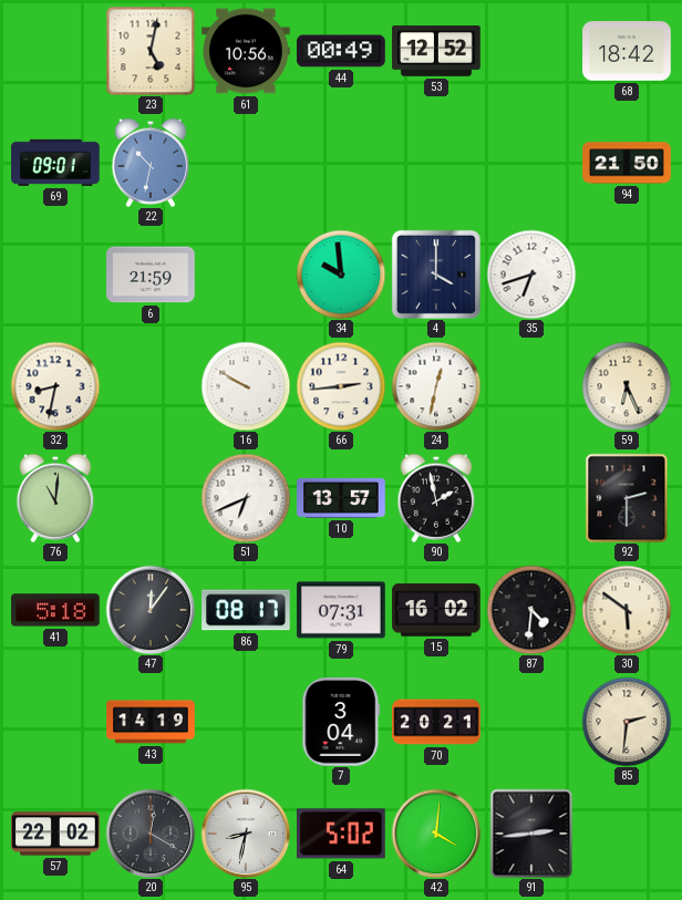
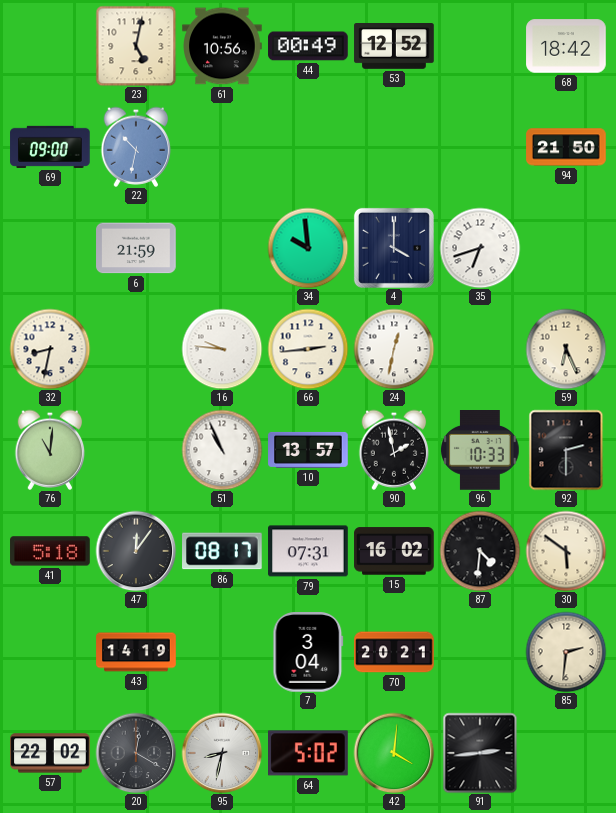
69: 09:01 -> 09:00 (50, 147)
16: 9:50 -> 9:46 (222, 349)
51: 6:41 -> 10:56 (222, 450)
96: none -> 10:33 (481, 451)
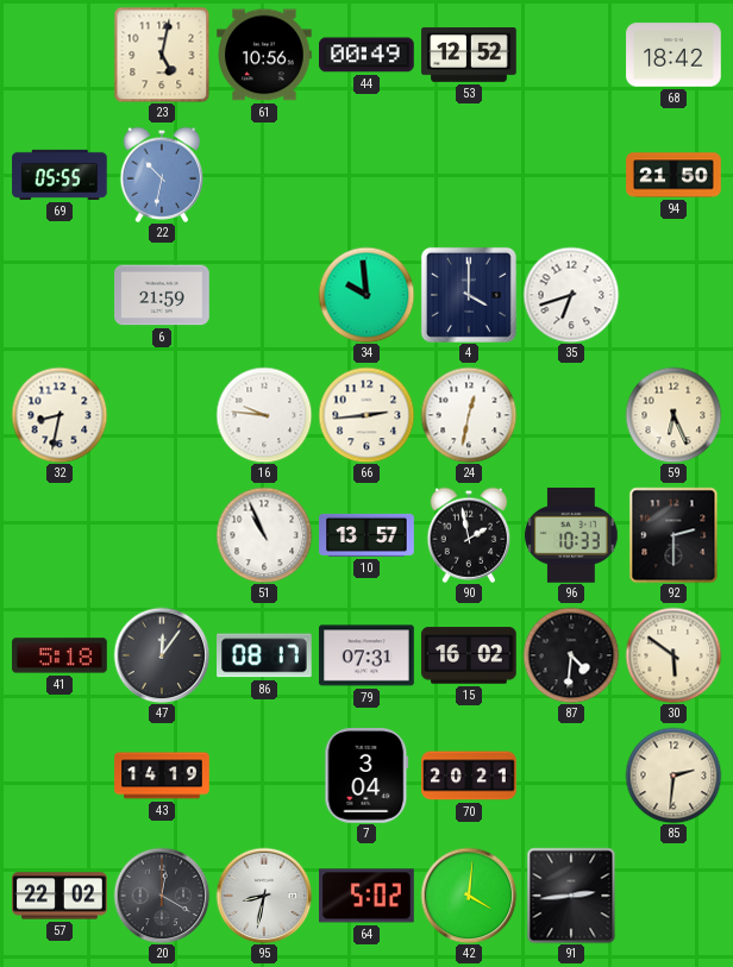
69: 09:00 -> 05:55 (59, 175)
76: 11:01 -> none (50, 450)
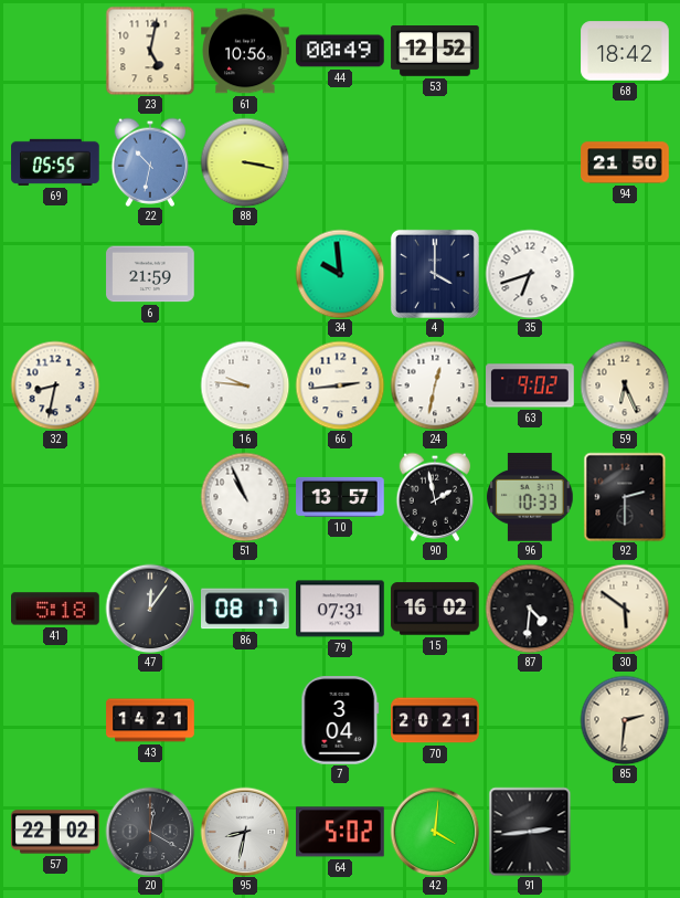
88: none -> 3:17 (245, 162)
63: none -> 9:02 (530, 385)
43: 14:19 -> 14:21 (150, 720)
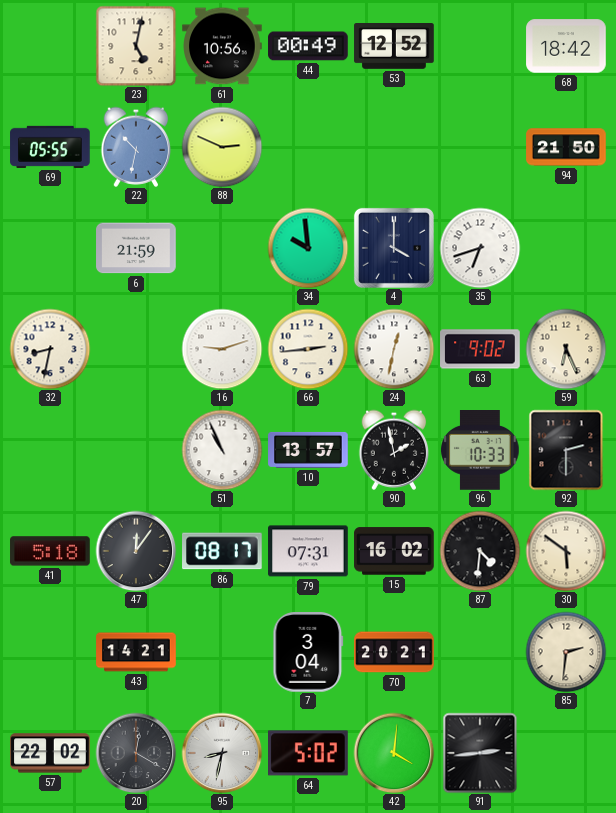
88: 3:17 -> 2:49 (222, 147)
16: 9:46 -> 9:12 (222, 349)
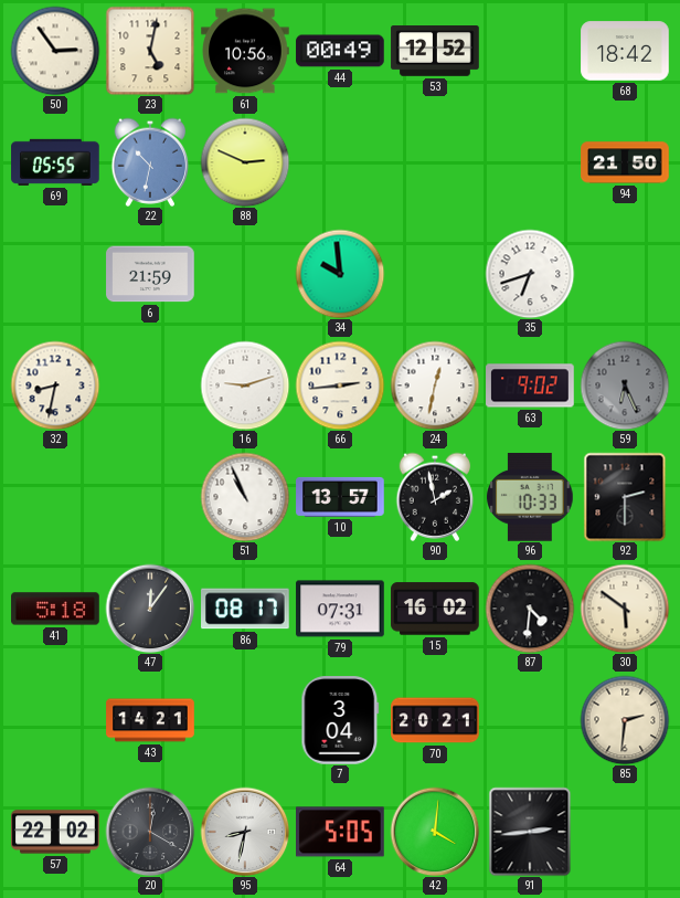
50: none -> 2:54 (55, 51)
4: 4:00 -> none (394, 248)
59 dial: cream -> grey (625, 385)
64: 5:02 -> 5:05 (341, 832)
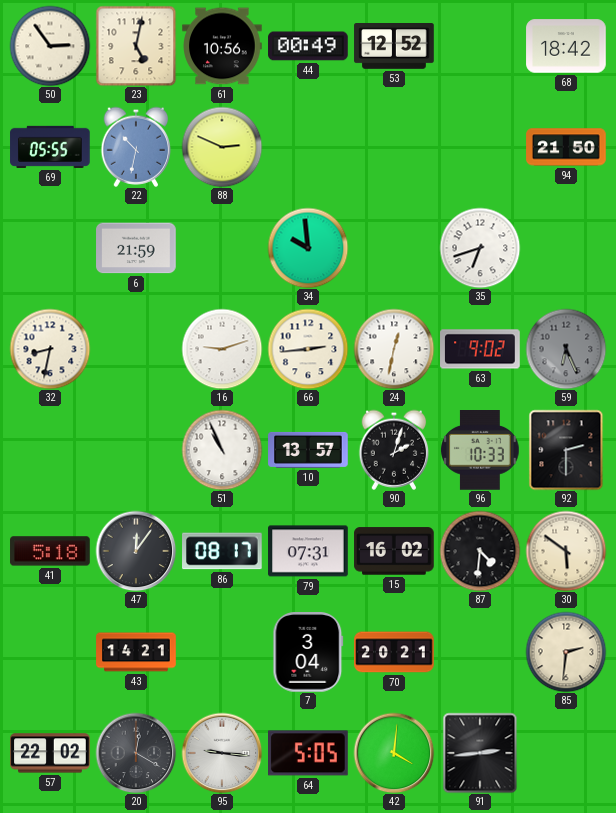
90: 1:58 -> 2:03 (394, 450)
95: 8:32 -> 9:16 (222, 753)
